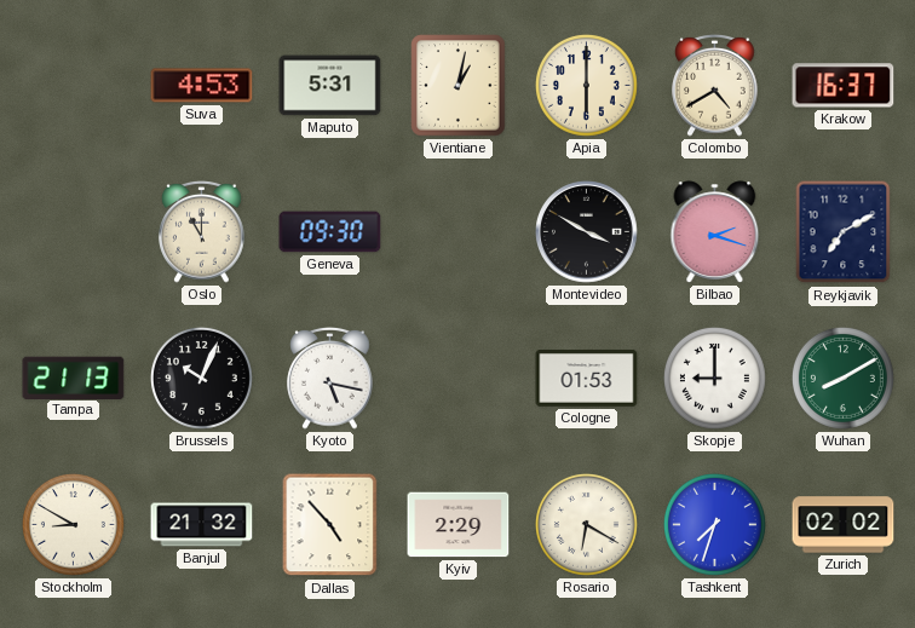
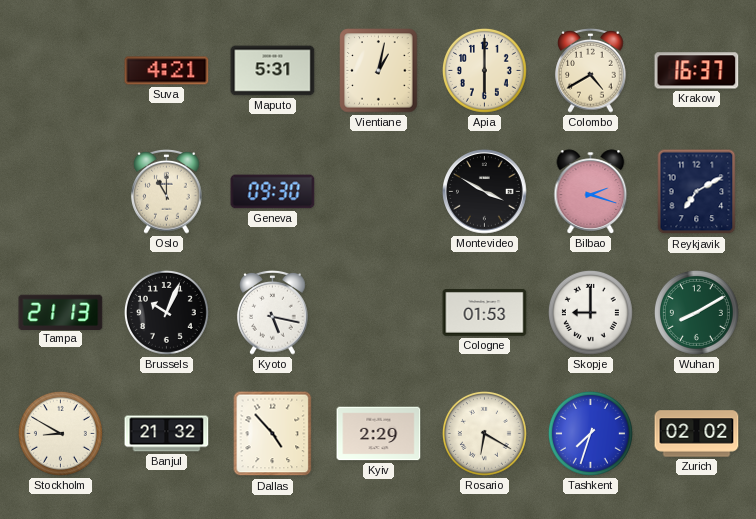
Suva: 4:53 -> 4:21 (167, 71)
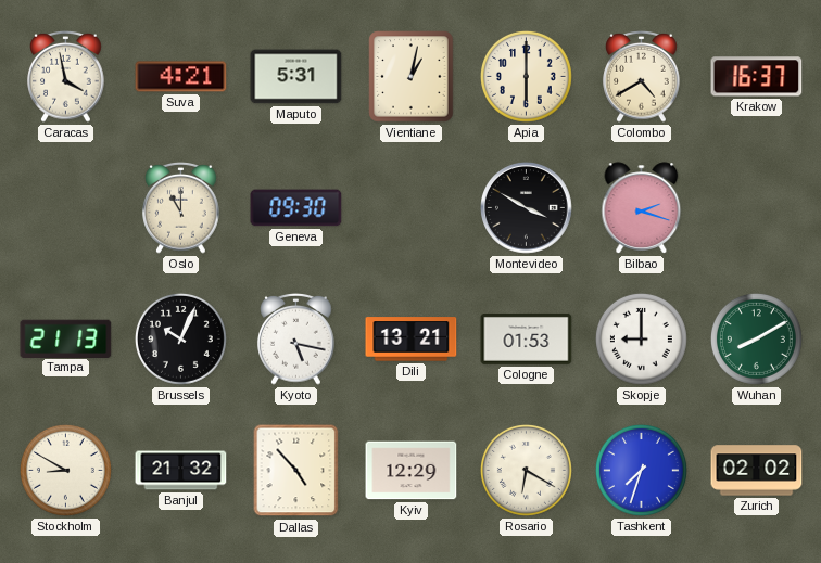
Caracas: none -> 3:58 (66, 76)
Reykjavik: 7:10 -> none (697, 192)
Dili: none -> 13:21 (412, 340)
Kyiv: 2:29 -> 12:29 (412, 471)
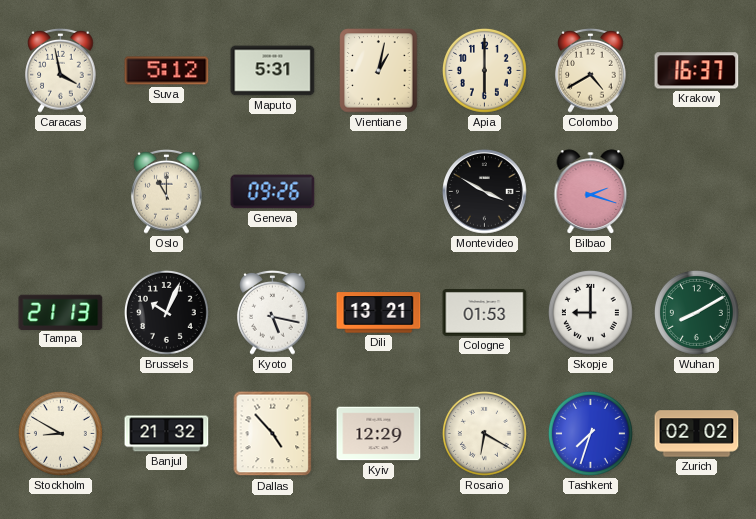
Suva: 4:21 -> 5:12 (167, 71)
Geneva: 09:30 -> 09:26 (273, 192)
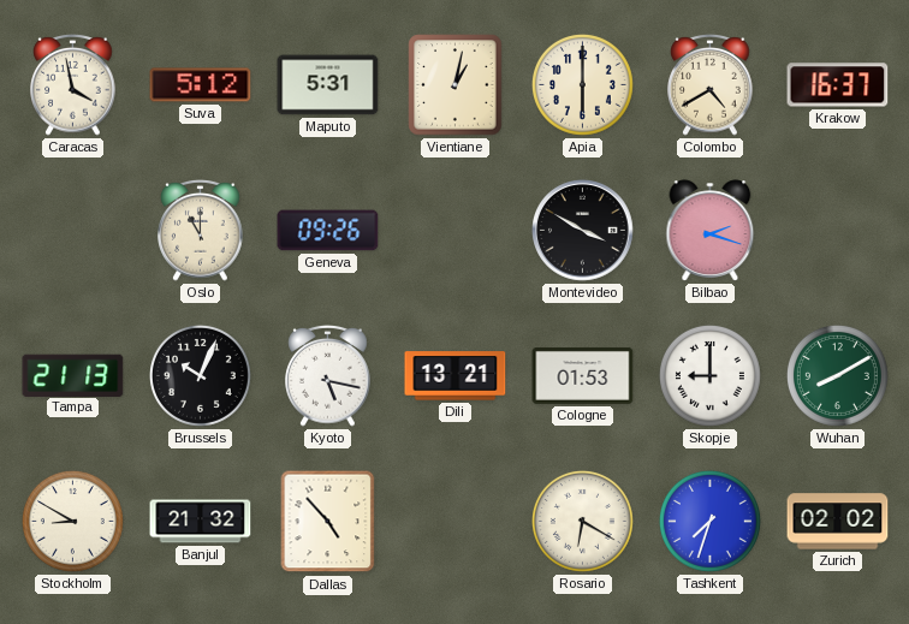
Kyiv: 12:29 -> none (379, 434)
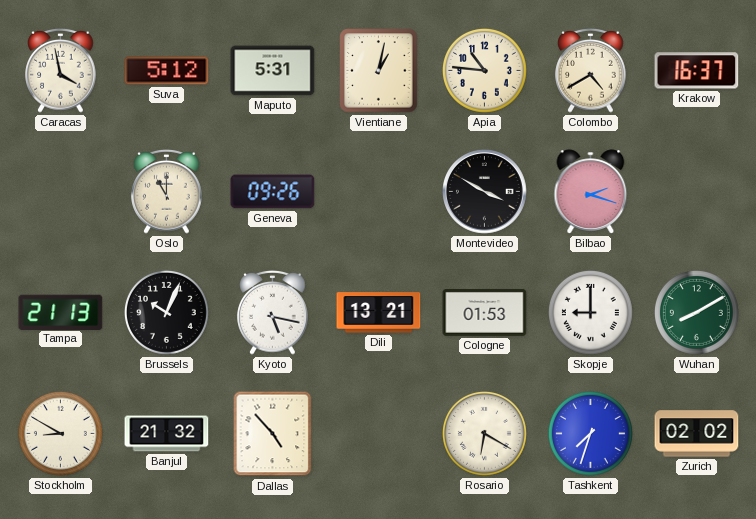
Apia: 6:00 -> 10:46 (484, 70)
